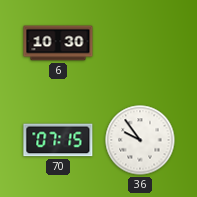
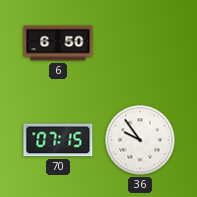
6: 10:30 -> 6:50 (58, 43)
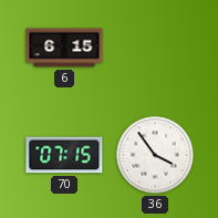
6: 6:50 -> 6:15 (64, 48)
36: 9:54 -> 3:54 (155, 155)
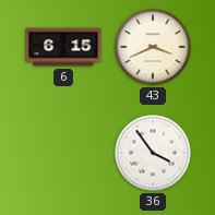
43: none -> 3:41 (153, 47)
70: 07:15 -> none (64, 155)
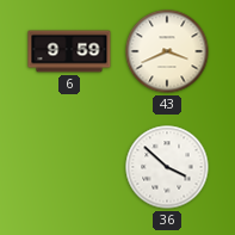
6: 6:15 -> 9:59 (69, 51)
36: 3:54 -> 3:52 (167, 167)
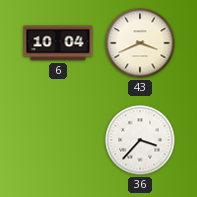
6: 9:59 -> 10:04 (58, 43)
36: 3:52 -> 3:37 (140, 140)
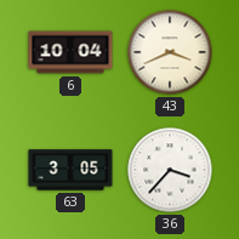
63: none -> 3:05 (70, 170)
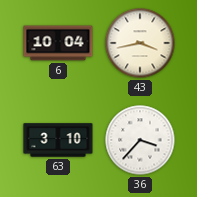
43: 3:41 -> 3:43 (140, 43)
63: 3:05 -> 3:10 (58, 140)
